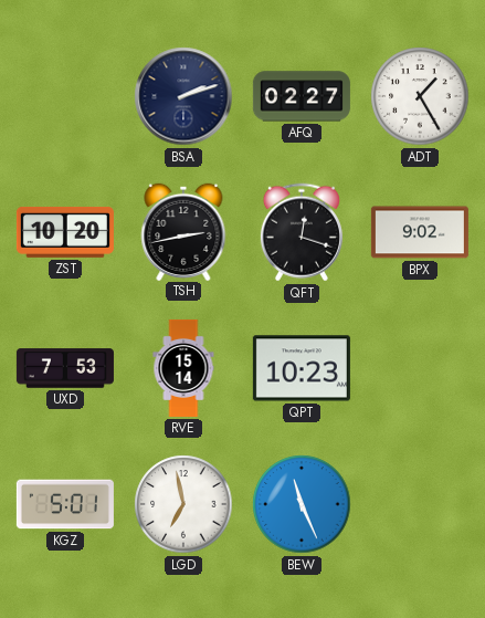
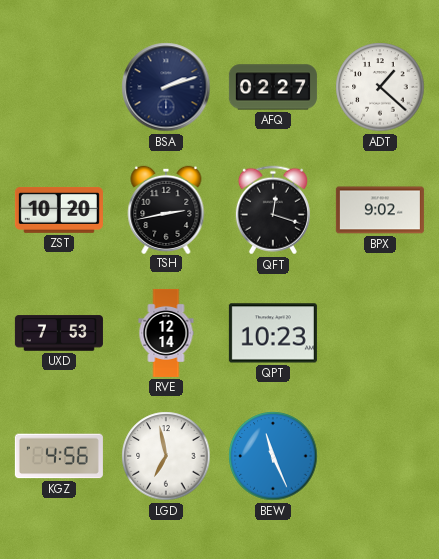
ADT: 1:25 -> 1:22 (380, 87)
RVE: 15:14 -> 12:14 (166, 333)
KGZ: 5:01 -> 4:56 (59, 456)
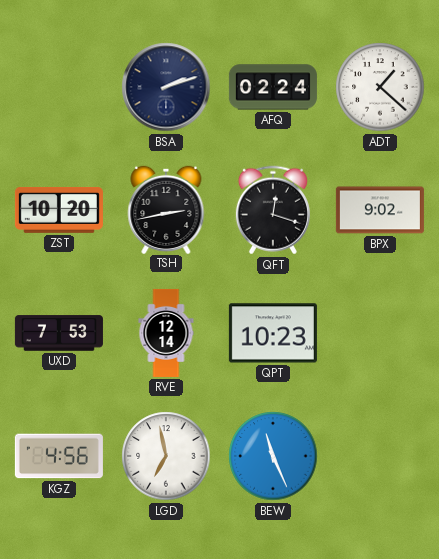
AFQ: 02:27 -> 02:24 (273, 87)
